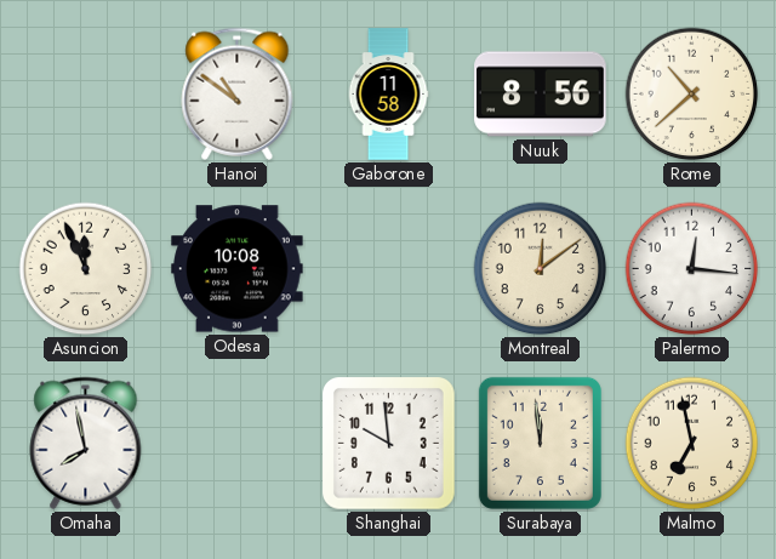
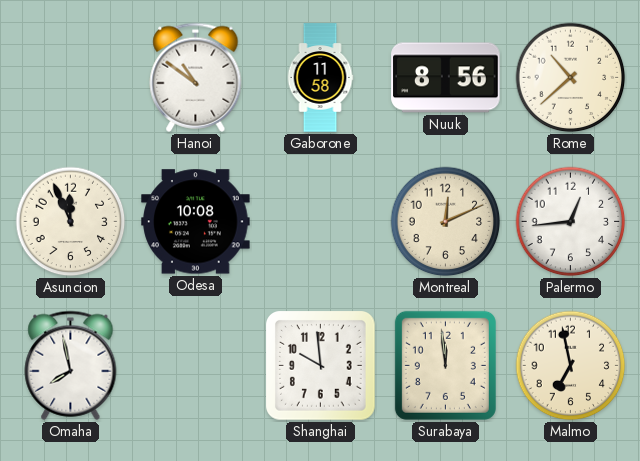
Montreal: 12:09 -> 12:11 (446, 222)
Palermo: 12:16 -> 12:44 (571, 222)
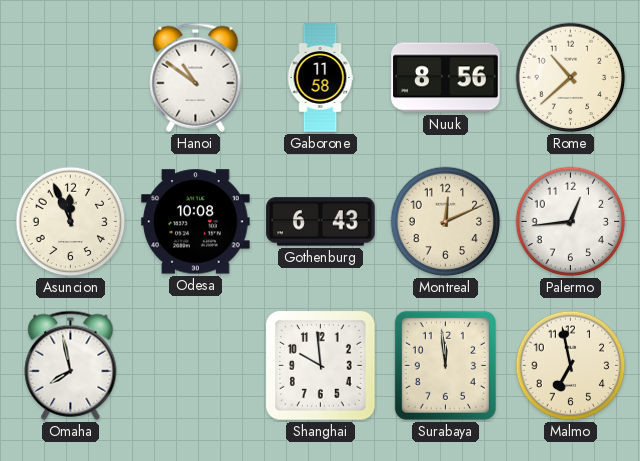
Gothenburg: none -> 6:43 (321, 222)
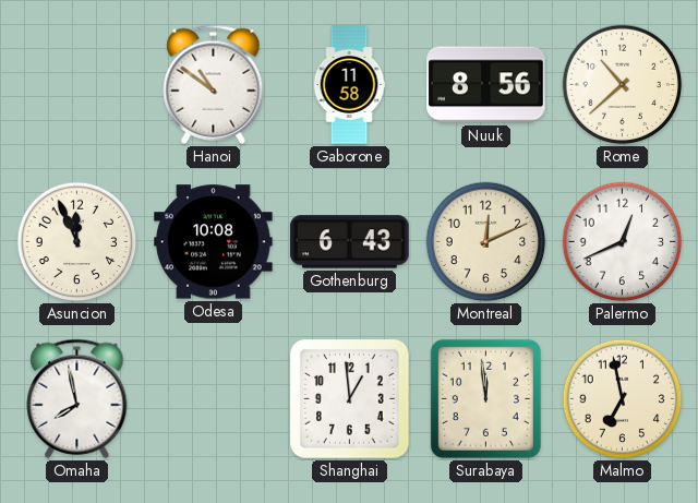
Palermo: 12:44 -> 12:41 (623, 242)
Shanghai: 9:59 -> 12:59 (350, 399)
